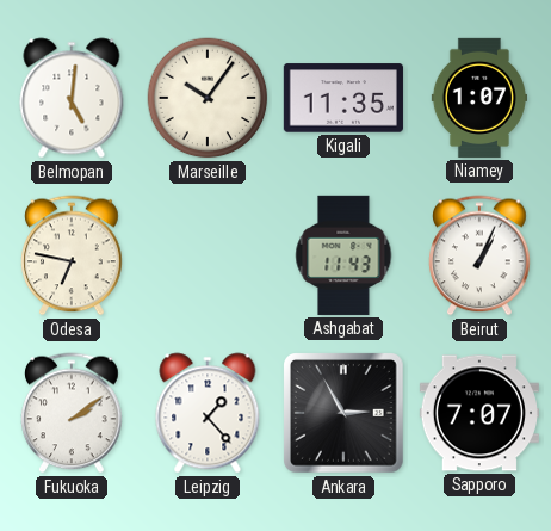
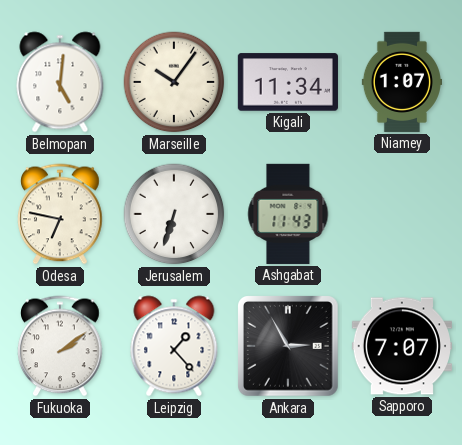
Kigali: 11:35 -> 11:34 (288, 82)
Jerusalem: none -> 6:33 (174, 214)
Beirut: 1:04 -> none (479, 255)
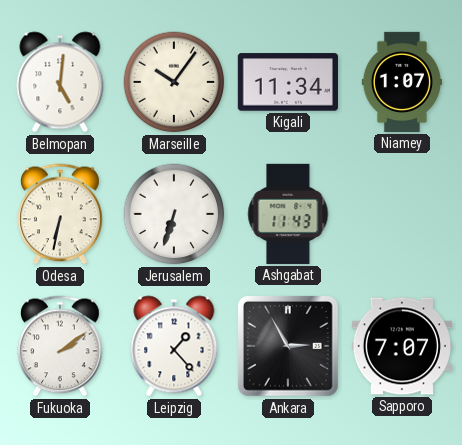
Odesa: 6:47 -> 6:32 (60, 214)
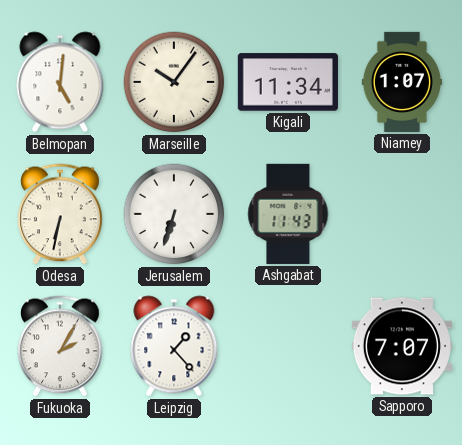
Fukuoka: 2:09 -> 2:05 (60, 346)
Ankara: 2:55 -> none (289, 347)
